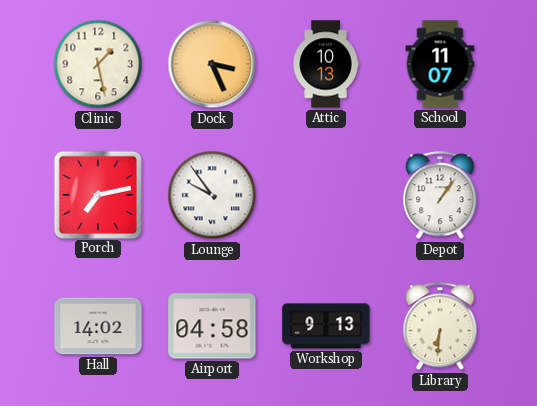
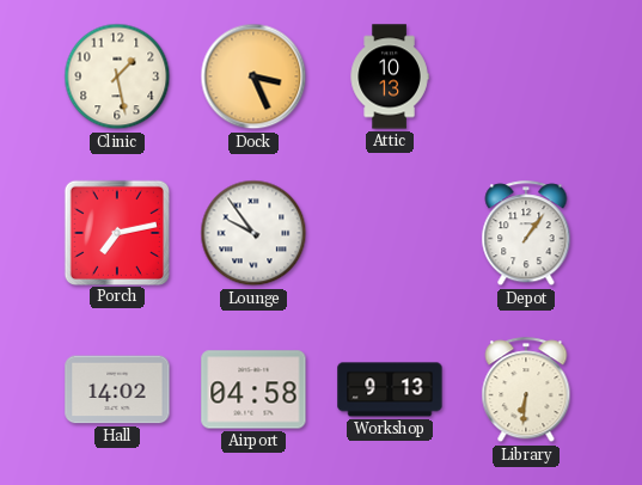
School: 11:07 -> none (440, 64)
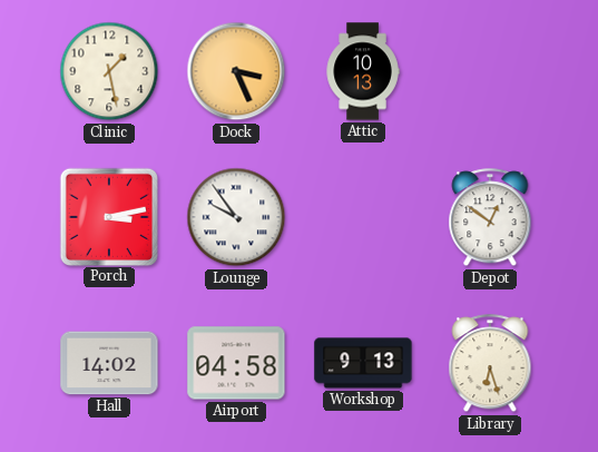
Porch: 7:13 -> 3:13 (108, 216)
Depot: 1:06 -> 12:51 (490, 218)
Library: 6:31 -> 6:27 (490, 364)
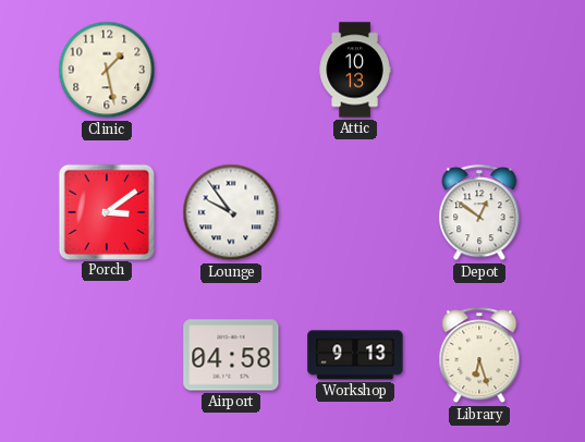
Dock: 3:26 -> none (236, 71)
Porch: 3:13 -> 3:09 (106, 211)
Hall: 14:02 -> none (109, 363)
